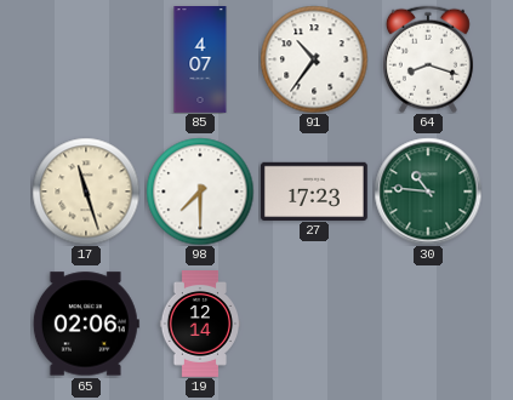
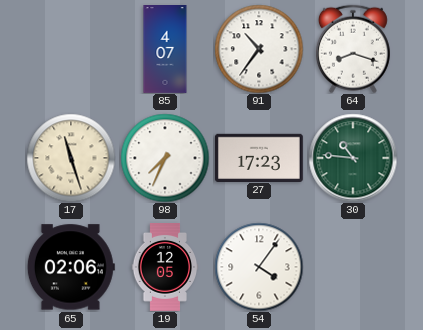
98: 7:30 -> 7:34 (165, 158)
19: 12:14 -> 12:05 (165, 268)
54: none -> 4:06 (259, 267)
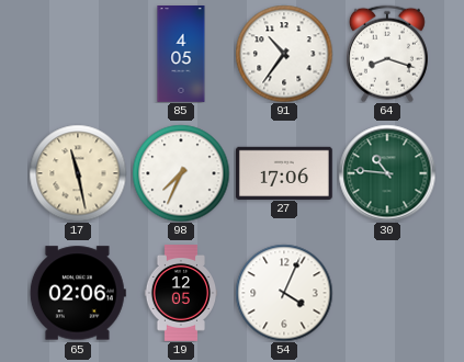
85: 4:07 -> 4:05 (181, 55)
17: 11:27 -> 11:28 (78, 173)
27: 17:23 -> 17:06 (284, 172)
54: 4:06 -> 4:04 (284, 293)
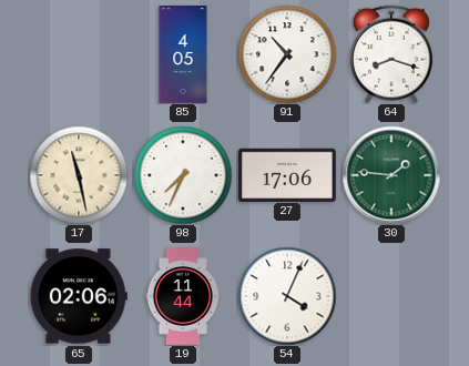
30: 10:46 -> 1:46 (391, 175)
19: 12:05 -> 11:44 (183, 297)
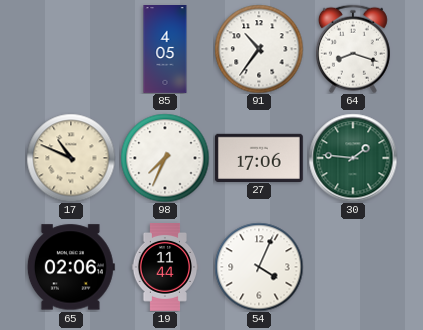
17: 11:28 -> 10:49 (71, 158)
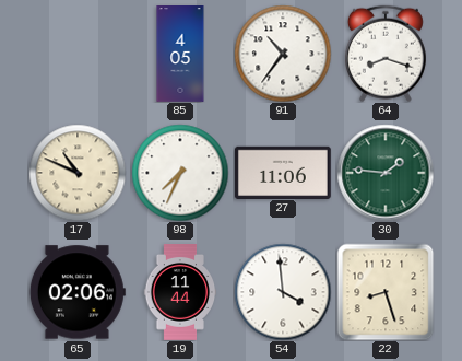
27: 17:06 -> 11:06 (283, 172)
54: 4:04 -> 3:59 (283, 292)
22: none -> 8:27 (386, 292)
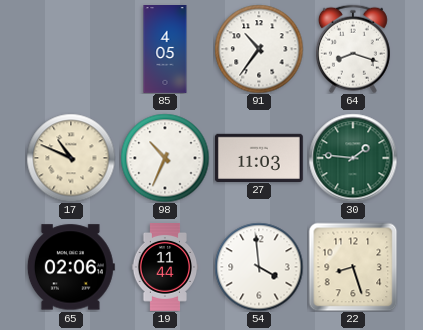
98: 7:34 -> 10:34 (165, 158)
27: 11:06 -> 11:03 (259, 157)
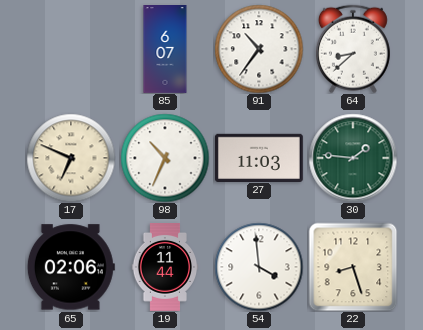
85: 4:05 -> 6:07 (165, 50)
64: 8:18 -> 8:38 (353, 49)
17: 10:49 -> 6:49 (71, 158)
